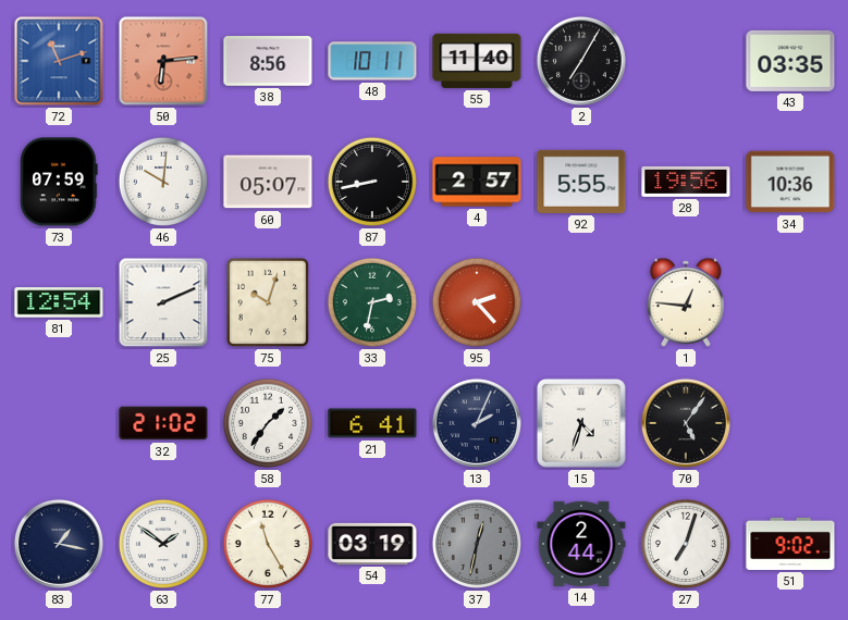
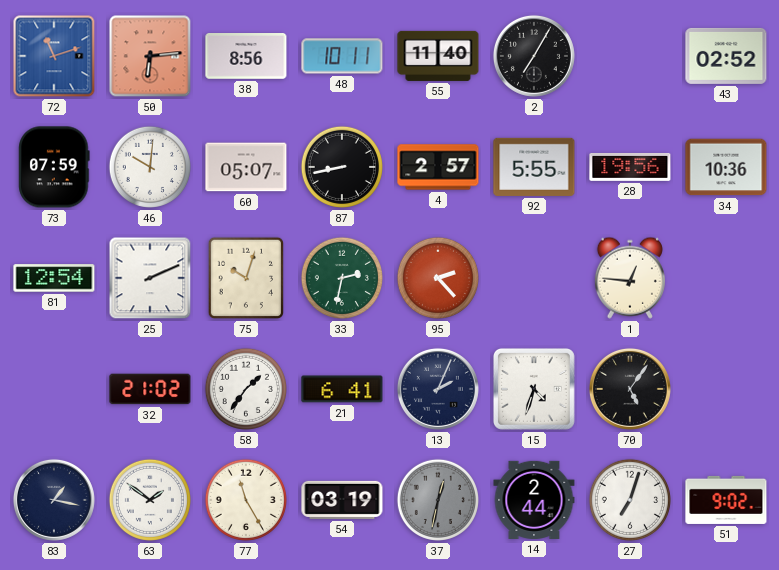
43: 03:35 -> 02:52 (726, 56)
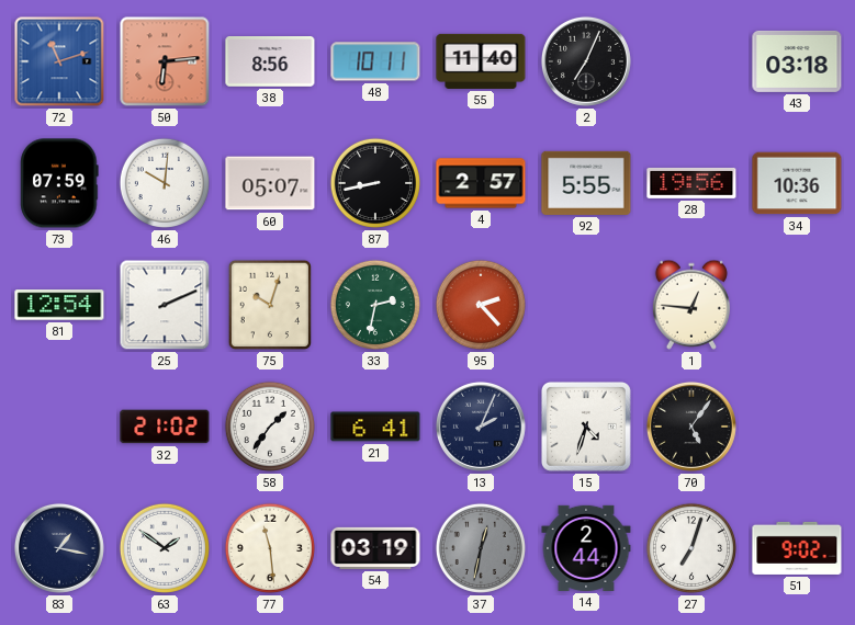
2: 7:05 -> 7:04 (586, 61)
43: 02:52 -> 03:18 (797, 61)
77: 11:25 -> 11:29 (270, 548)
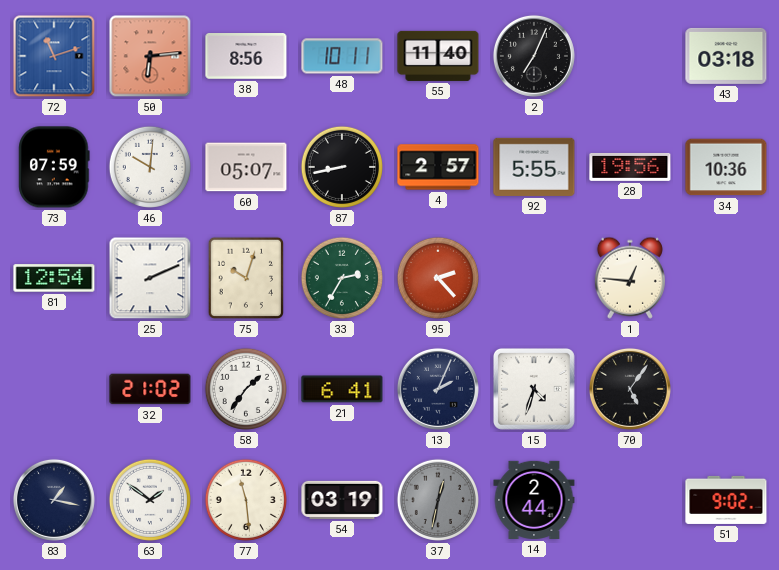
33: 2:32 -> 2:35 (342, 278)
27: 7:03 -> none (691, 548)
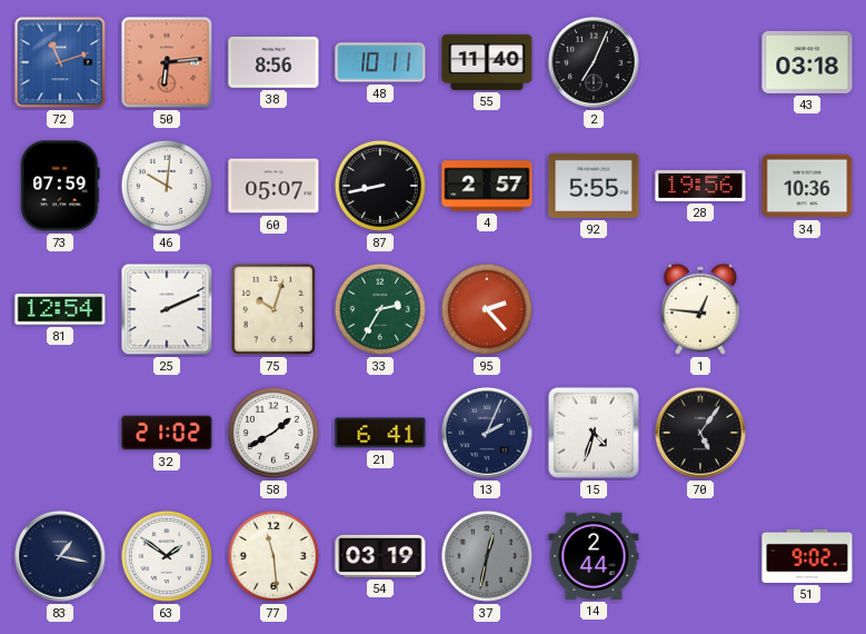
58: 1:36 -> 1:40 (273, 433)
